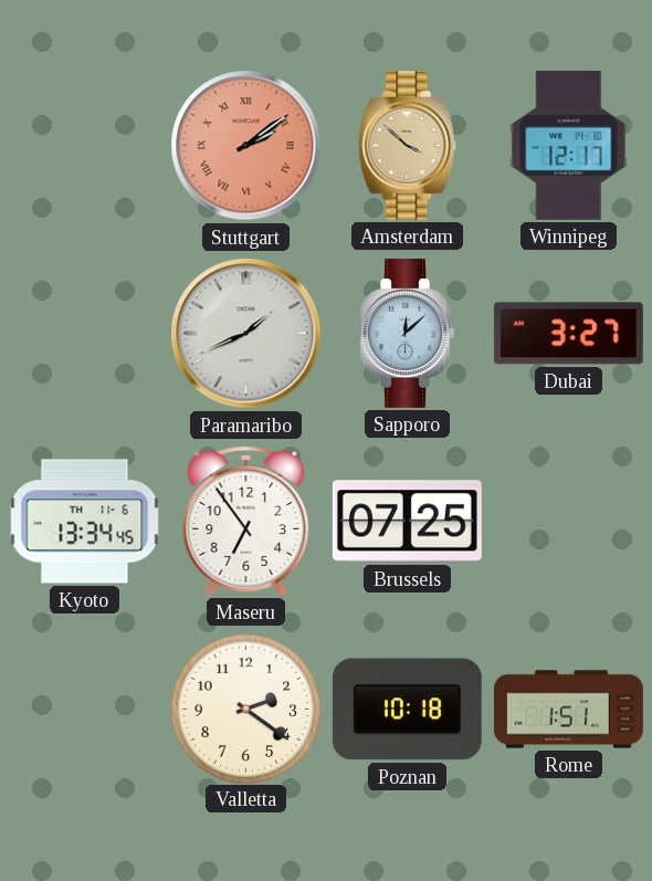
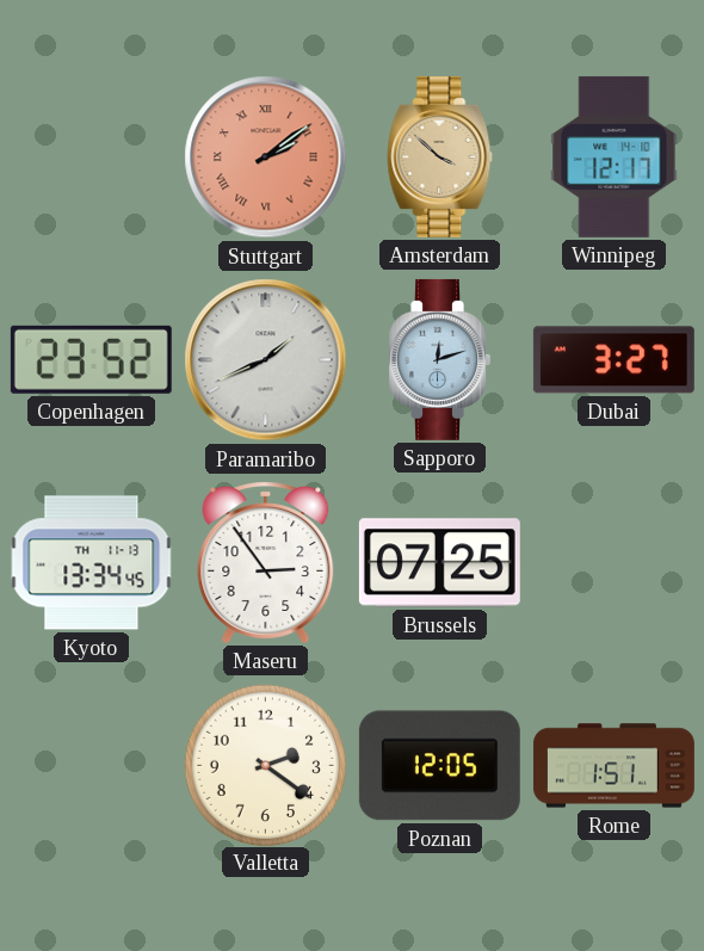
Copenhagen: none -> 23:52 (91, 359)
Sapporo: 12:08 -> 12:12 (439, 359)
Kyoto date: TH 11-6 -> TH 11-13 (92, 563)
Maseru: 6:54 -> 2:54 (266, 562)
Poznan: 10:18 -> 12:05 (439, 766)
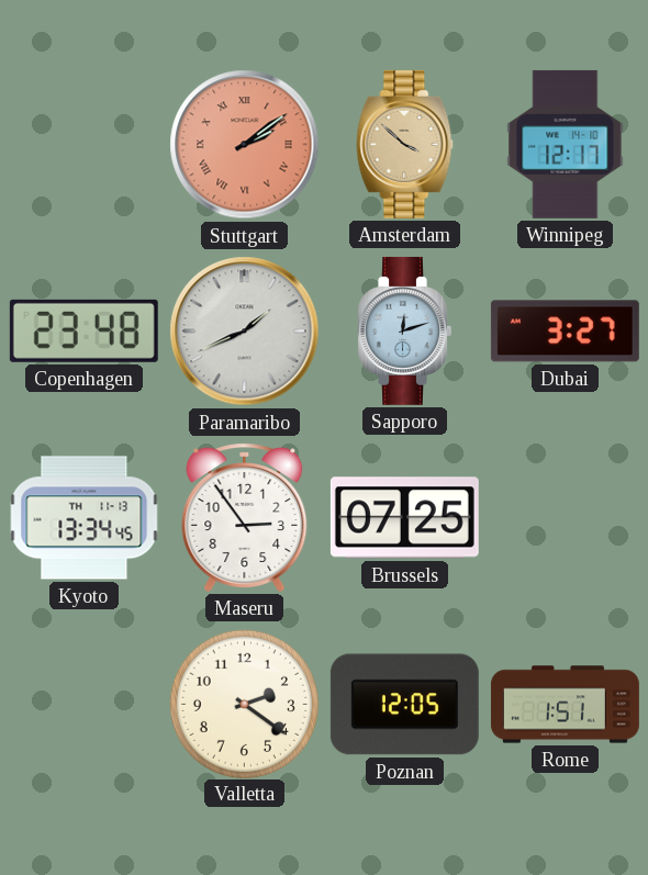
Copenhagen: 23:52 -> 23:48 (83, 330)
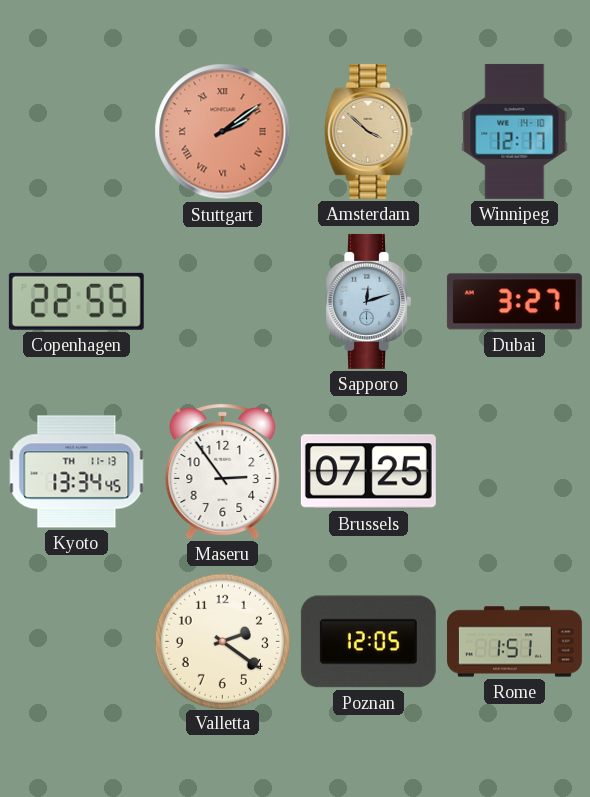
Copenhagen: 23:48 -> 22:55 (76, 301)
Paramaribo: 1:41 -> none (245, 332)
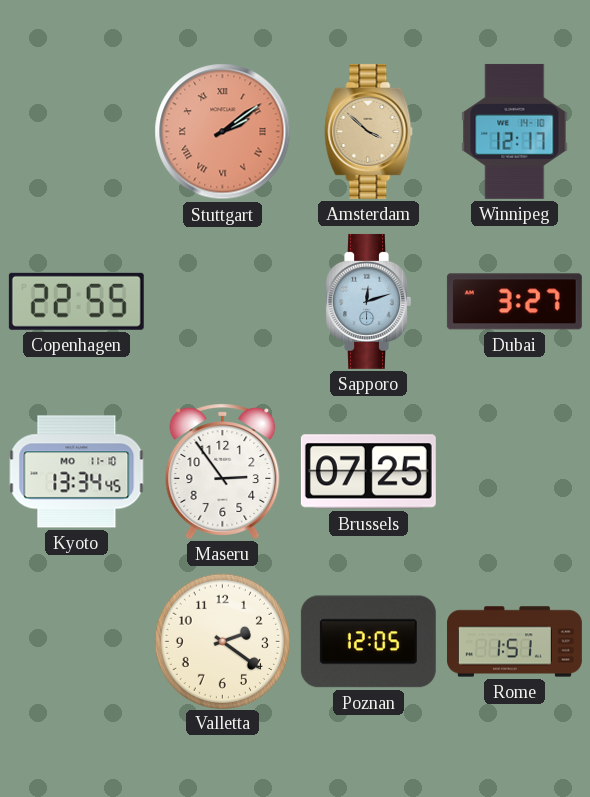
Kyoto date: TH 11-13 -> MO 11-10 (77, 472)
